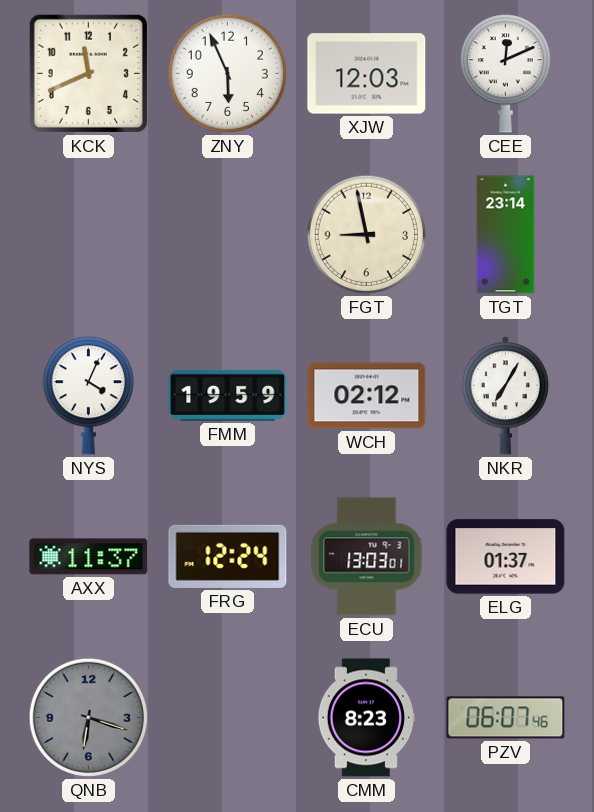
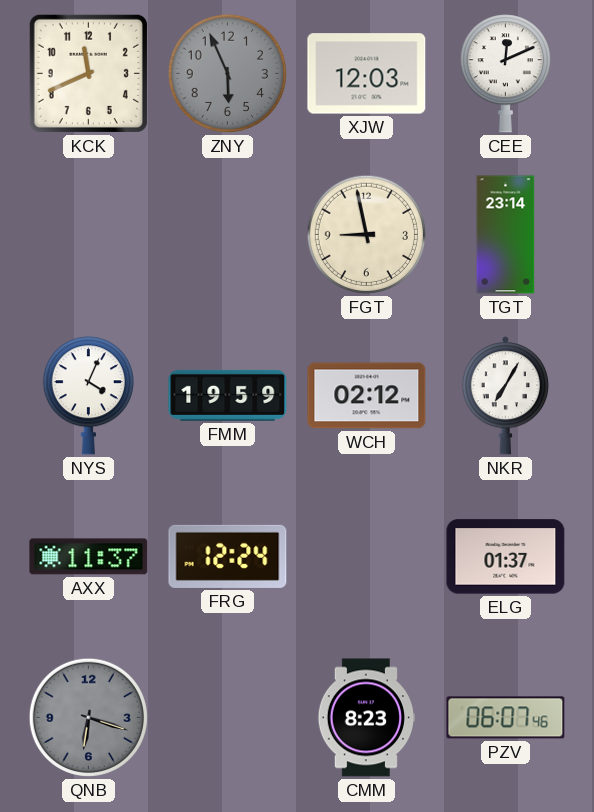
ZNY dial: white -> grey (227, 73)
ECU: 13:03 -> none (367, 557)
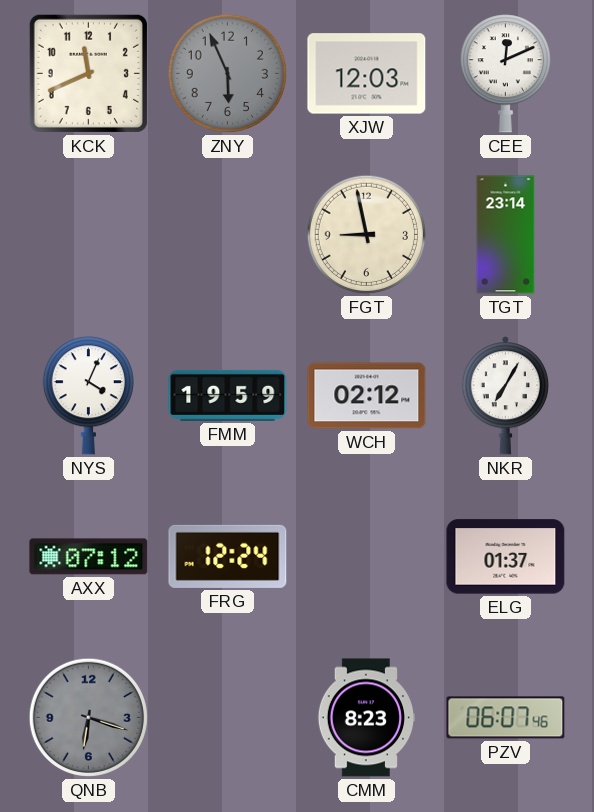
AXX: 11:37 -> 07:12 (89, 557)
